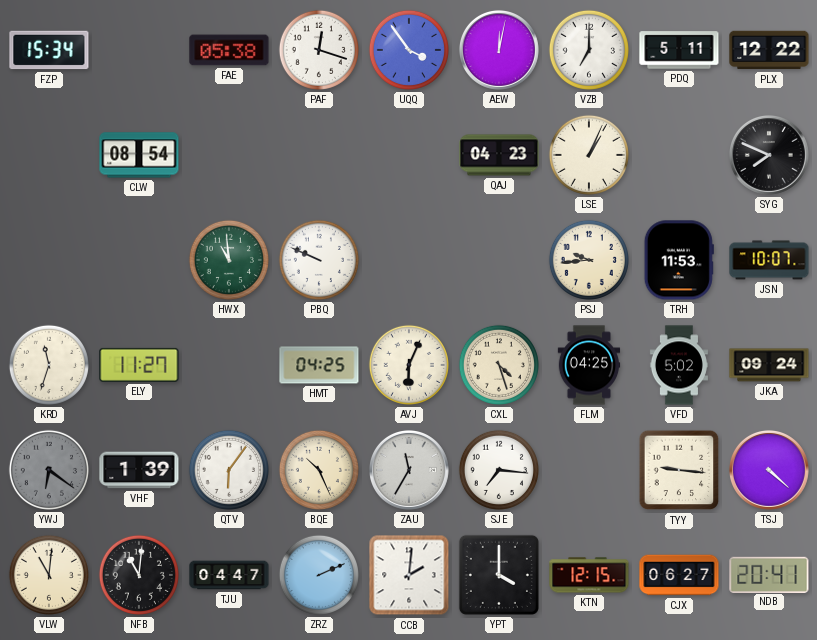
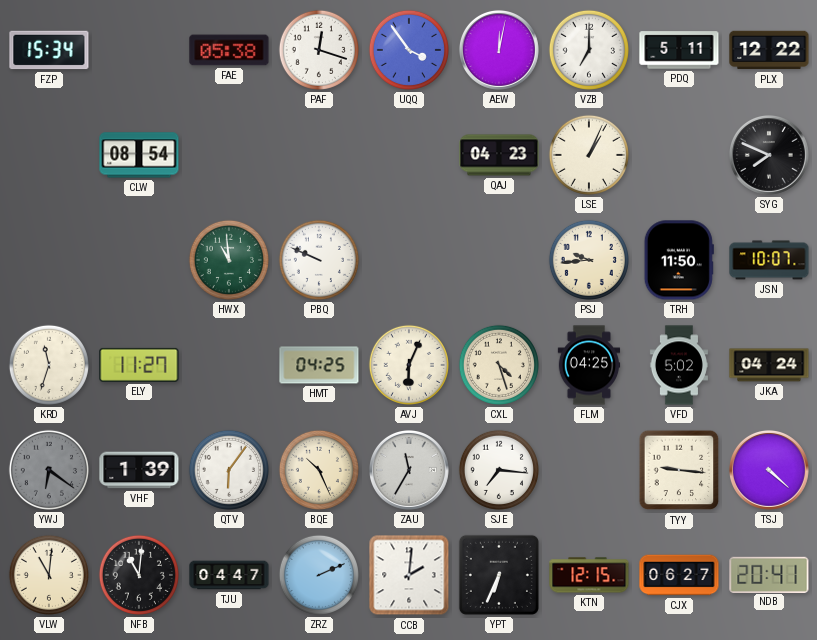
TRH: 11:53 -> 11:50 (679, 260)
JKA: 09:24 -> 04:24 (769, 365)
YPT: 4:00 -> 6:34 (499, 575)
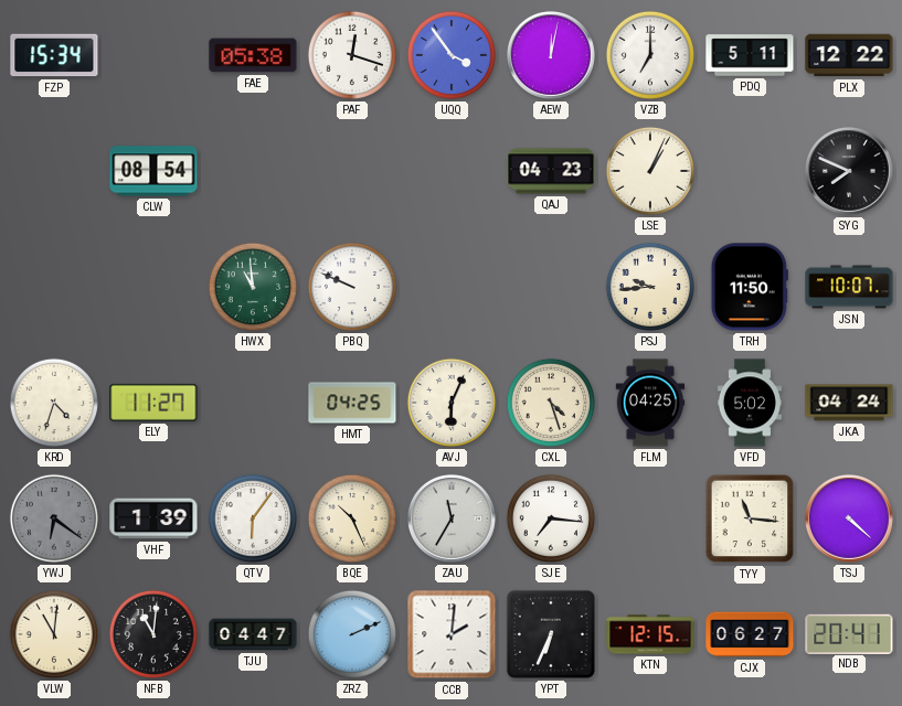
KRD: 11:33 -> 4:33 (54, 403)
TYY: 9:16 -> 11:16 (750, 518)
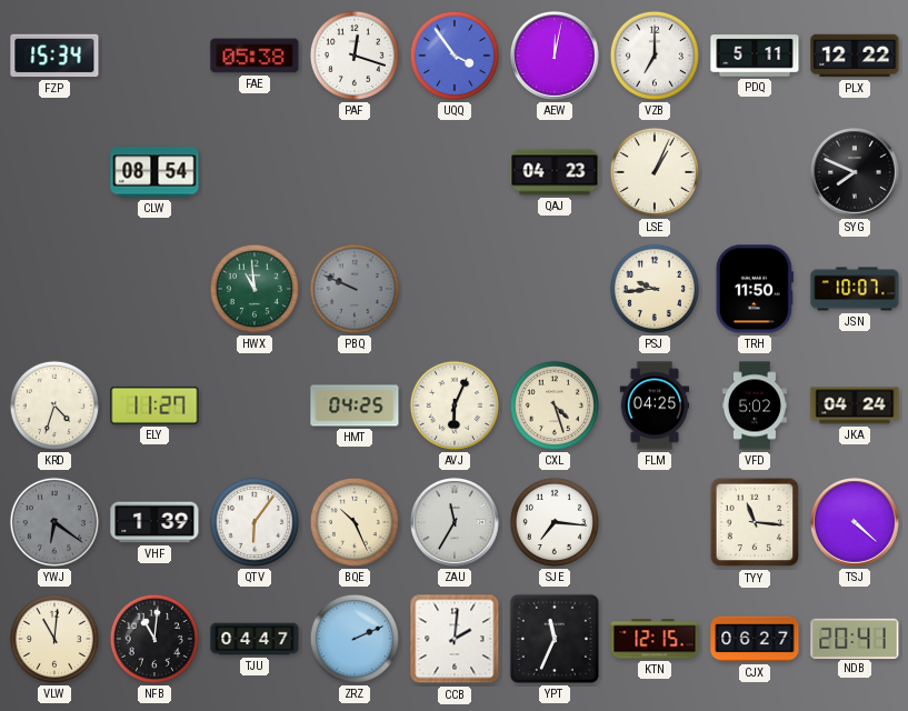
PBQ dial: white -> grey (355, 289)
YPT: 6:34 -> 11:34 (555, 639)
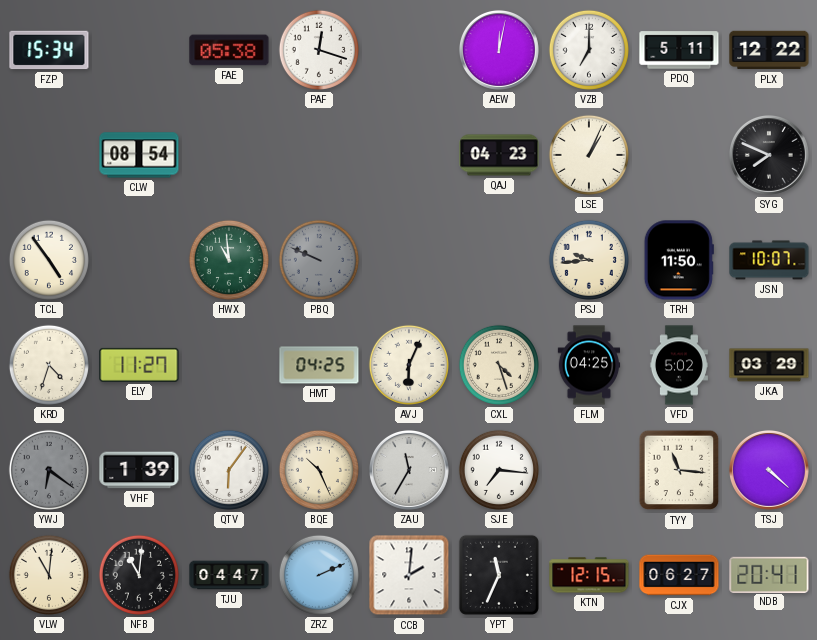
UQQ: 3:54 -> none (455, 56)
TCL: none -> 4:54 (49, 260)
JKA: 04:24 -> 03:29 (769, 365)
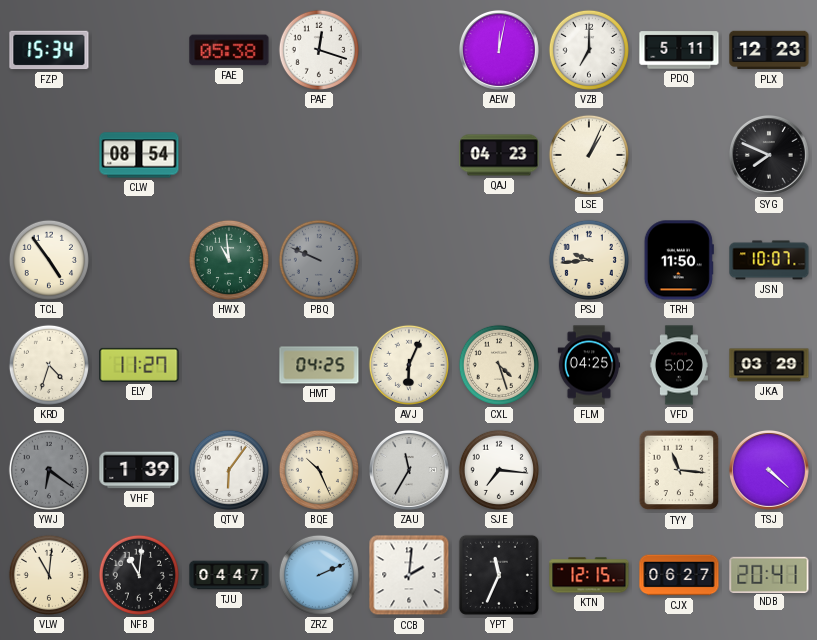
PLX: 12:22 -> 12:23 (769, 50)
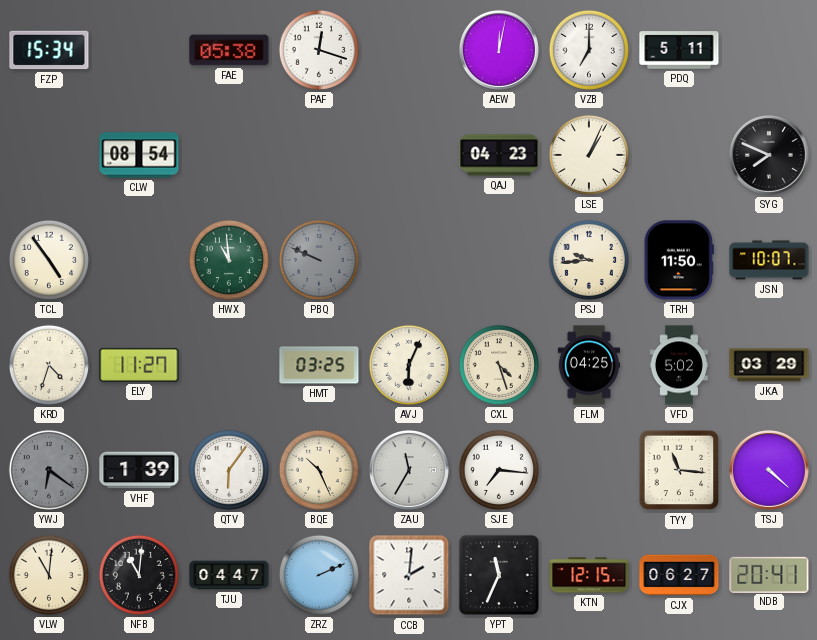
PLX: 12:23 -> none (769, 50)
HMT: 04:25 -> 03:25 (319, 365)
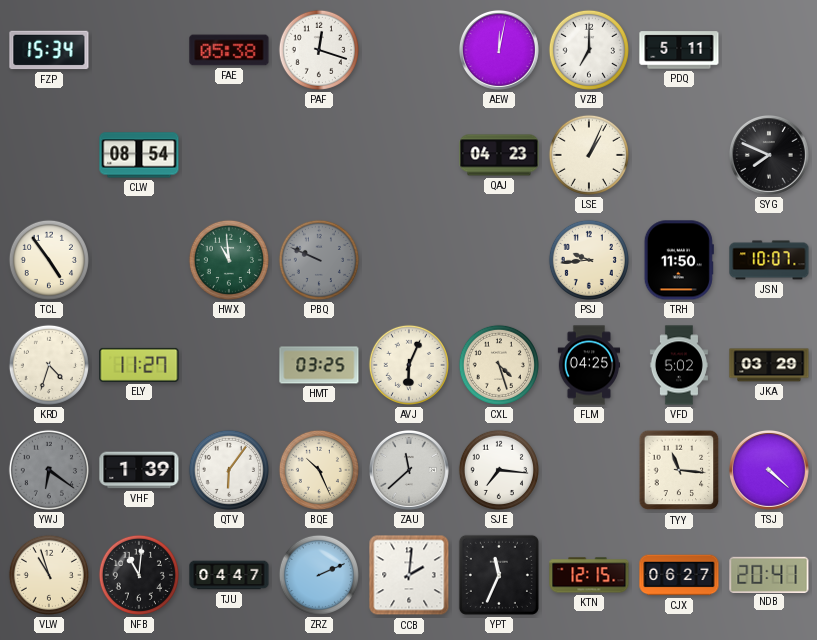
ZAU: 11:35 -> 11:38 (409, 470)
VLW: 11:01 -> 10:57 (49, 575)
